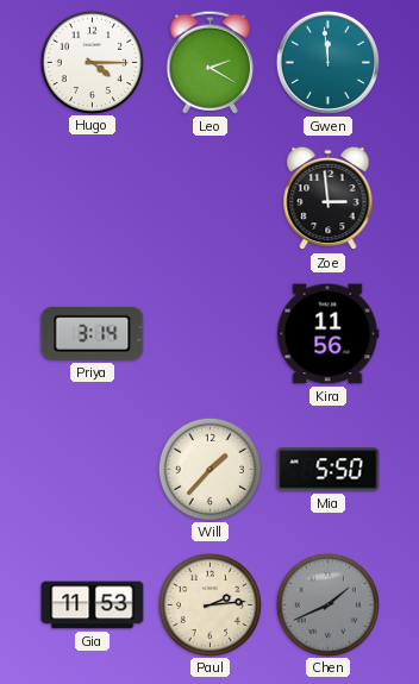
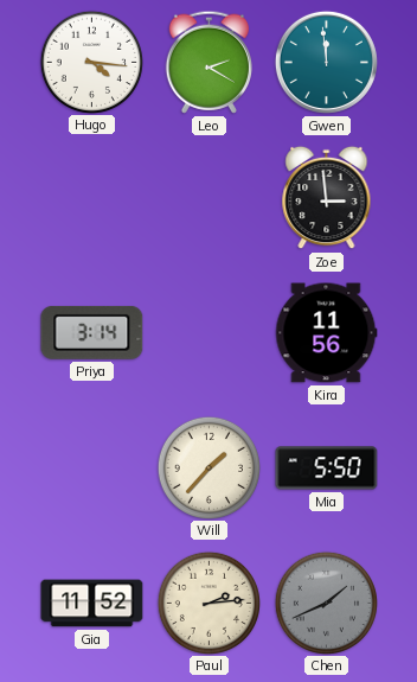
Hugo: 4:15 -> 4:16 (91, 62)
Gia: 11:53 -> 11:52 (92, 604)
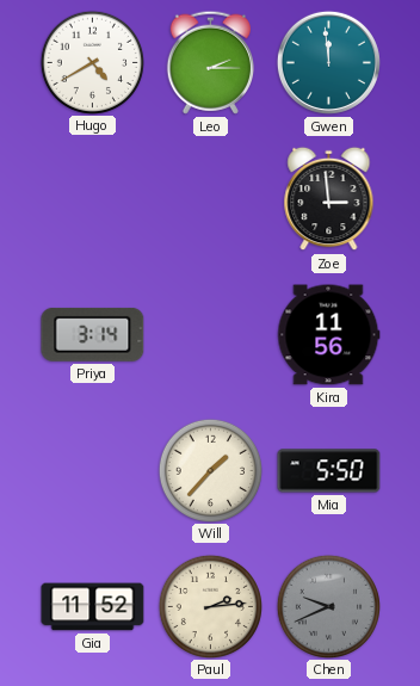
Hugo: 4:16 -> 4:40 (92, 62)
Leo: 2:20 -> 2:15 (210, 62)
Chen: 1:41 -> 9:41 (328, 606)
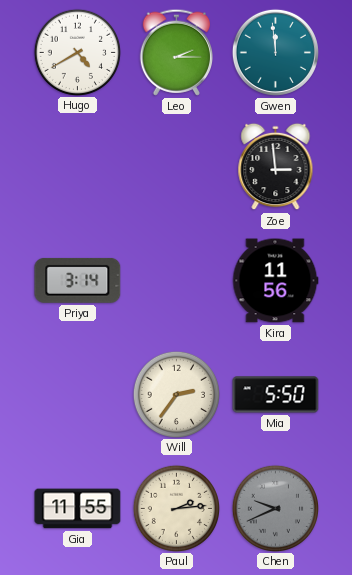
Will: 1:37 -> 2:36 (176, 394)
Gia: 11:52 -> 11:55 (78, 509)
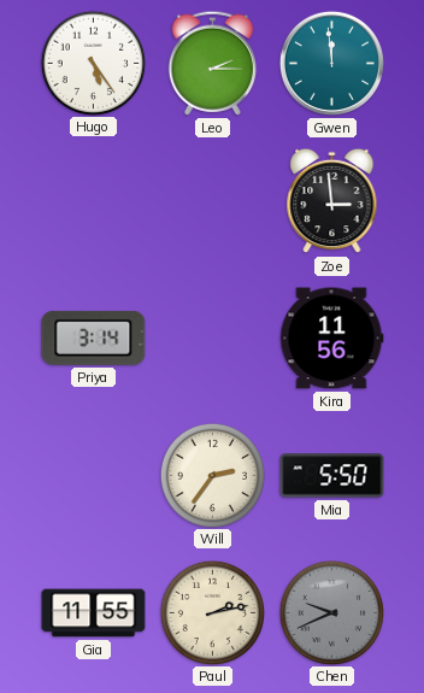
Hugo: 4:40 -> 5:24 (93, 63)
Paul: 2:14 -> 2:13 (212, 612)
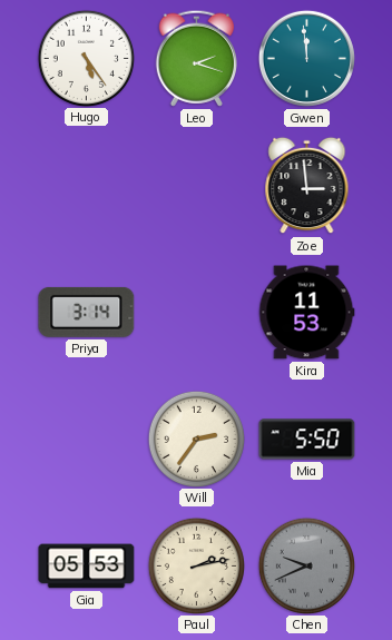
Leo: 2:15 -> 2:18 (196, 58)
Kira: 11:56 -> 11:53 (306, 313)
Gia: 11:55 -> 05:53 (87, 567)
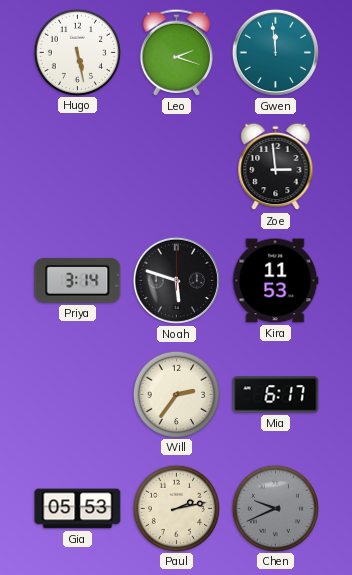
Hugo: 5:24 -> 5:28 (77, 52)
Noah: none -> 5:48 (176, 280)
Mia: 5:50 -> 6:17 (276, 395)
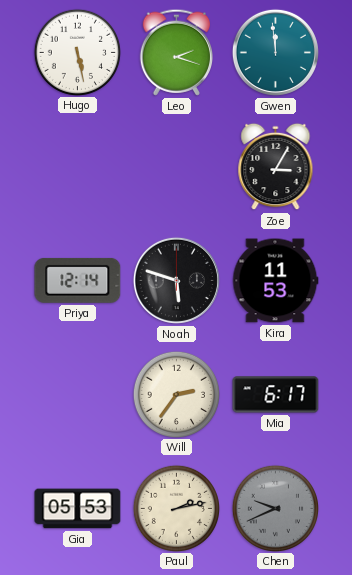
Zoe: 2:59 -> 3:05 (276, 167)
Priya: 3:14 -> 12:14 (78, 280)
